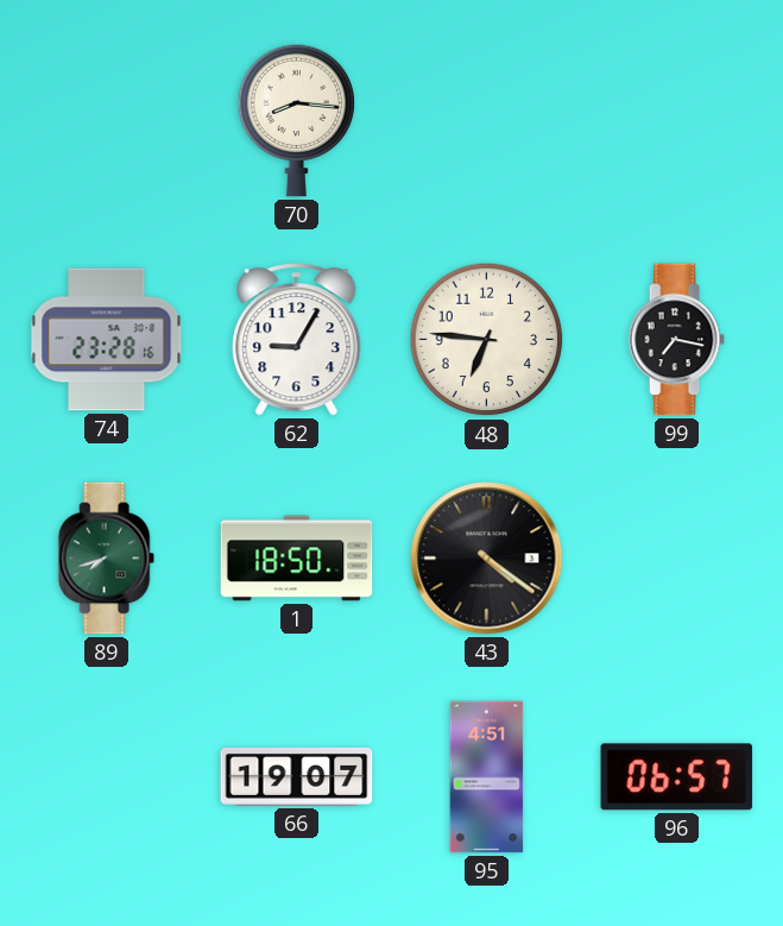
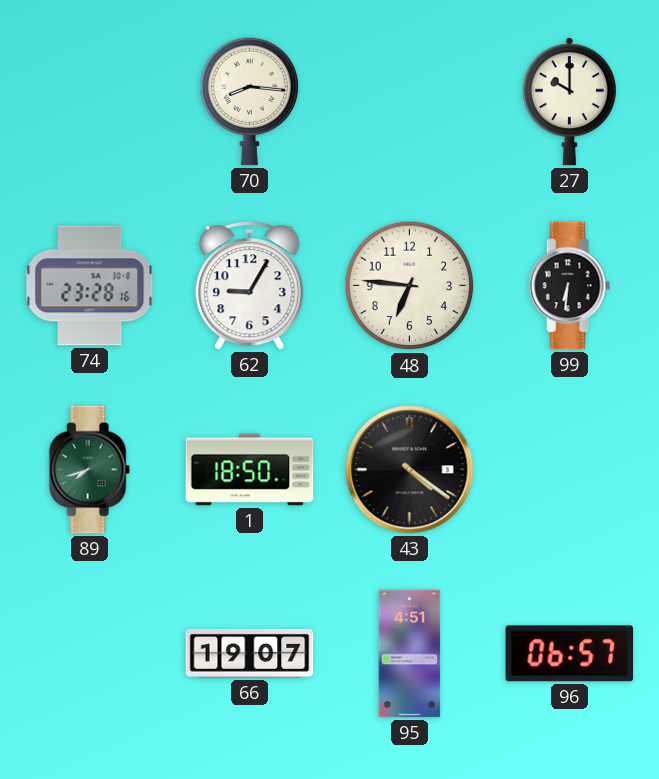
27: none -> 10:00 (569, 102)
99: 7:17 -> 6:31 (569, 286)
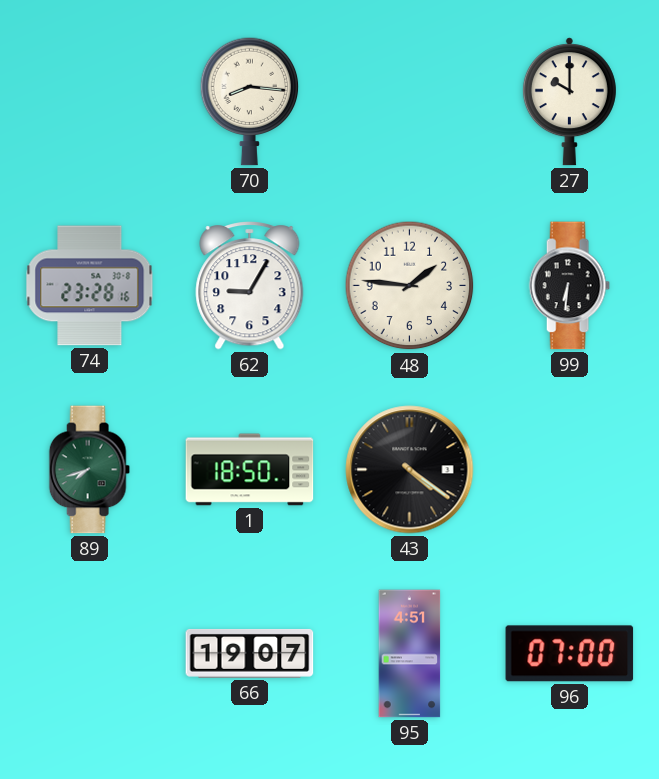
48: 6:46 -> 1:46 (410, 286)
96: 06:57 -> 07:00 (570, 654)
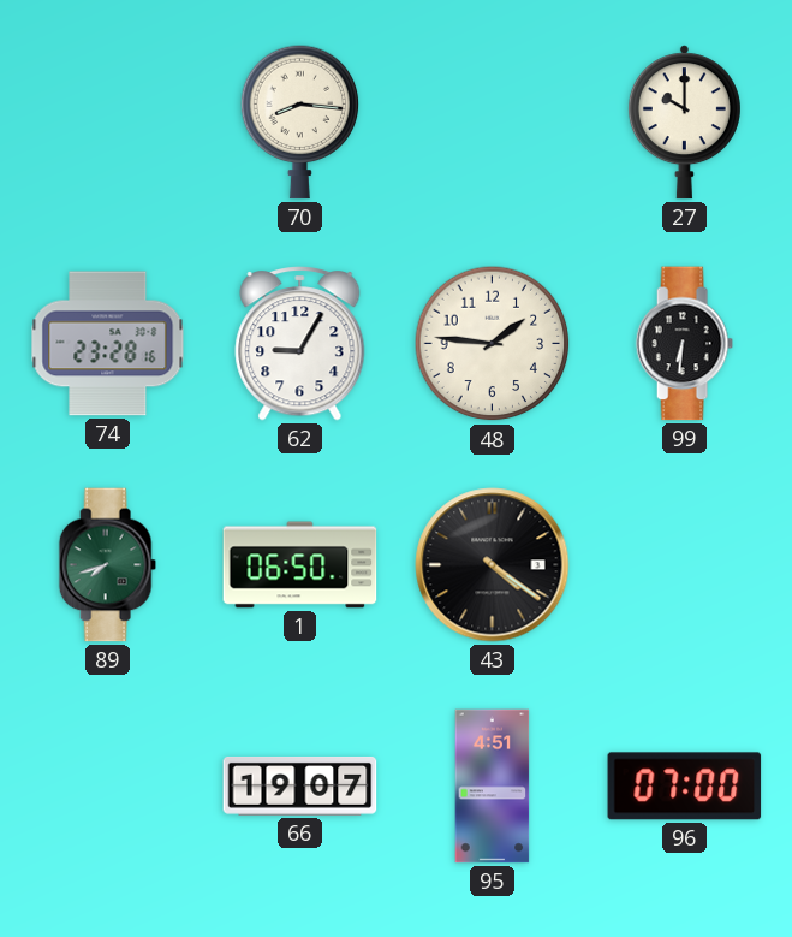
1: 18:50 -> 06:50 (300, 565)
